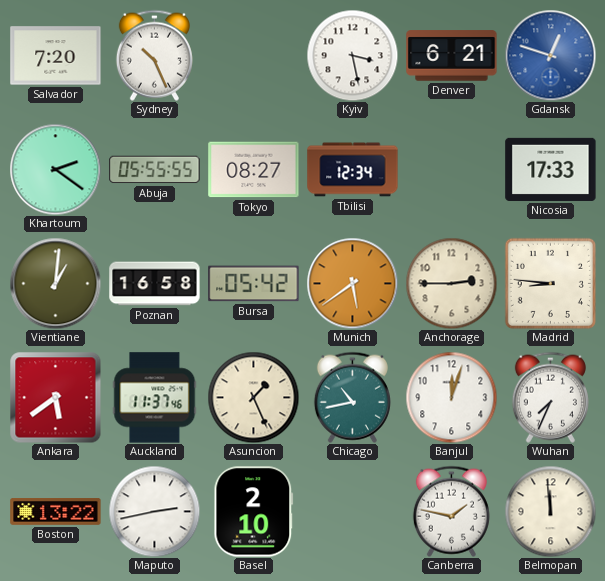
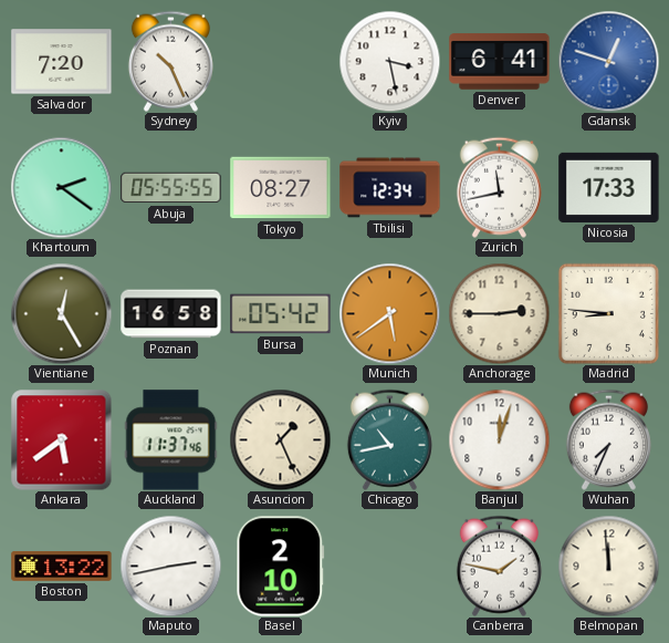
Denver: 6:21 -> 6:41 (500, 62)
Zurich: none -> 11:43 (499, 187)
Vientiane: 1:01 -> 12:25 (61, 313)
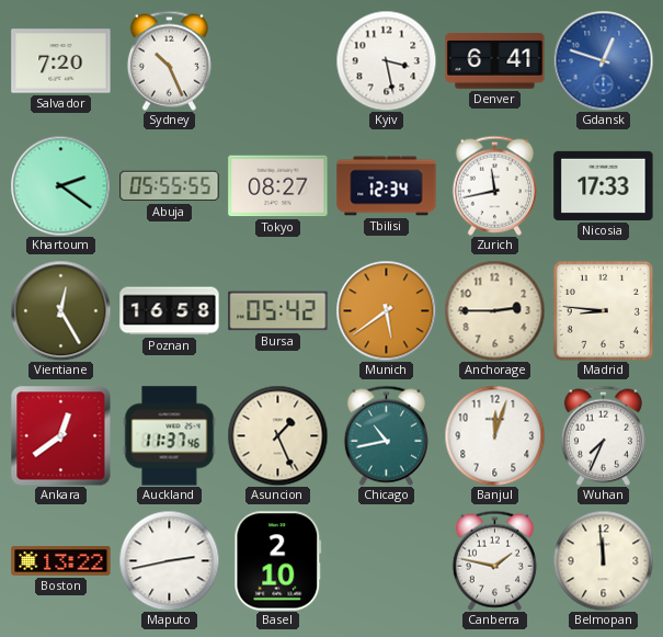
Ankara: 5:39 -> 12:39 (60, 435)
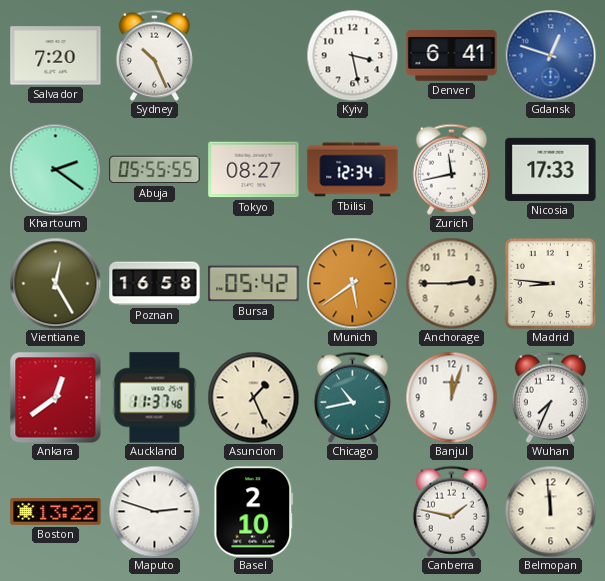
Maputo: 2:43 -> 2:48 (154, 511)
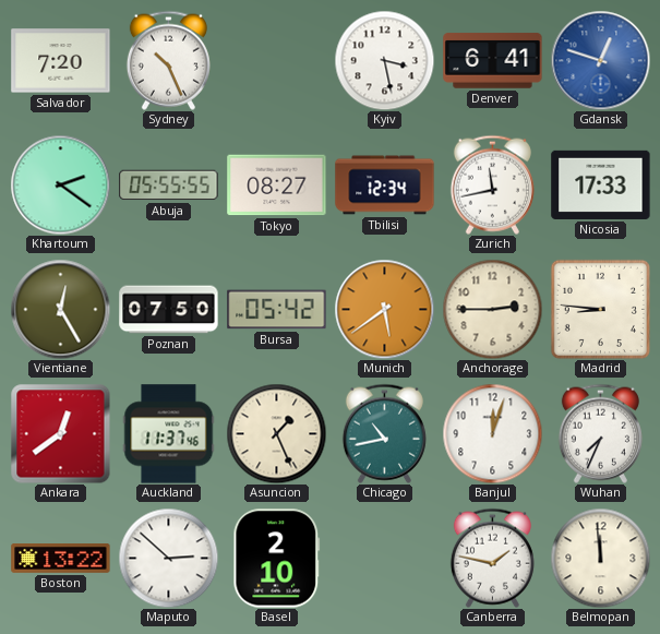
Poznan: 16:58 -> 07:50 (169, 310)
Maputo: 2:48 -> 2:52 (168, 558)
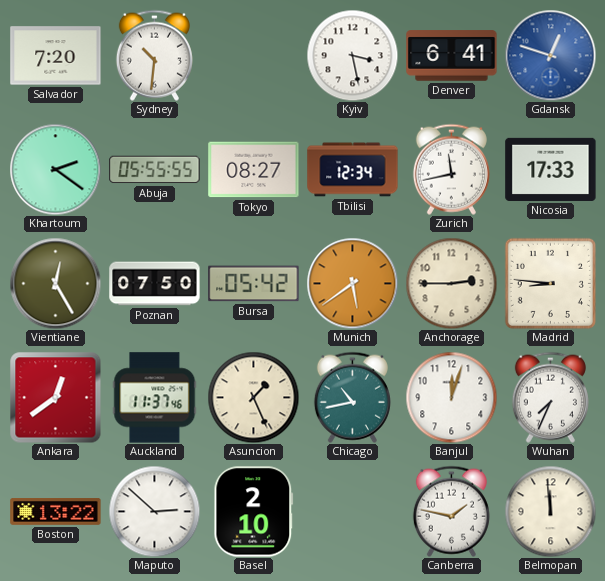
Sydney: 10:26 -> 10:31 (154, 55)
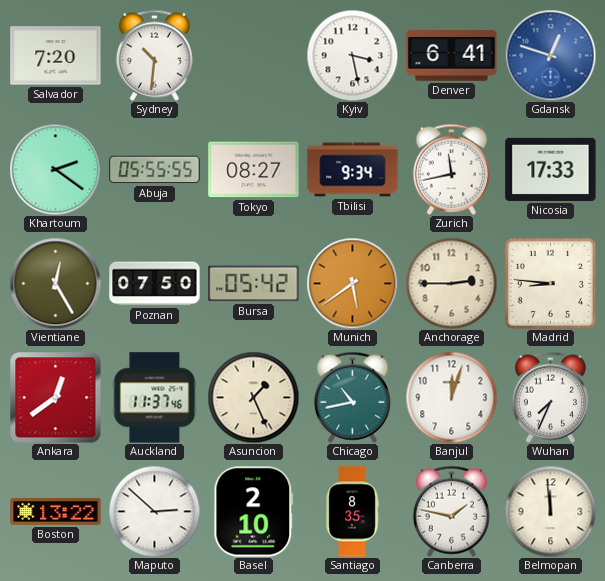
Tbilisi: 12:34 -> 9:34 (353, 170)
Santiago: none -> 8:35 (352, 512)
